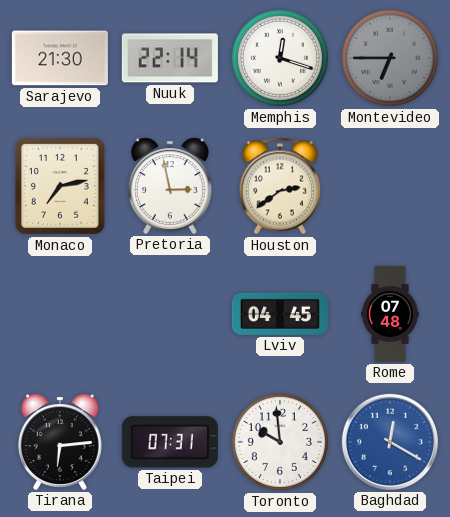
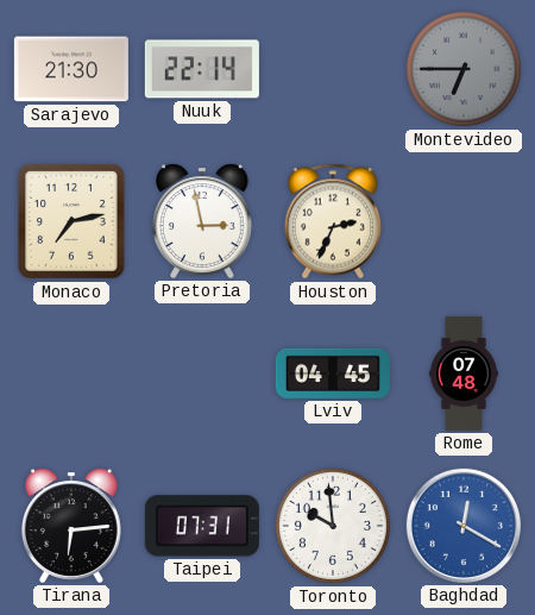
Memphis: 12:18 -> none (280, 58)
Houston: 2:39 -> 2:34 (332, 221)
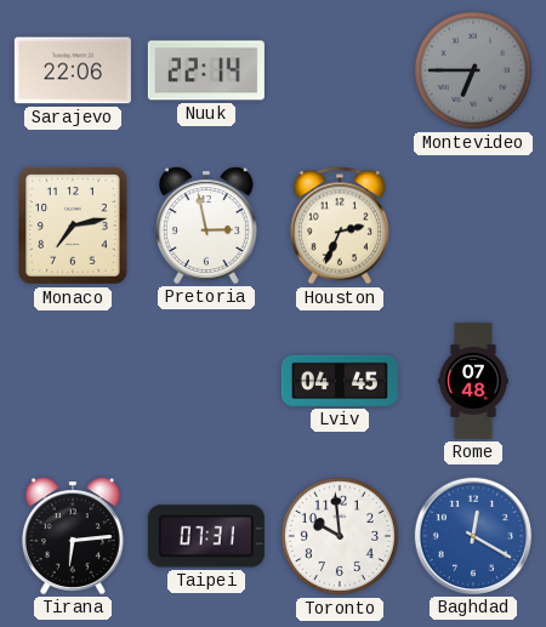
Sarajevo: 21:30 -> 22:06 (73, 70)
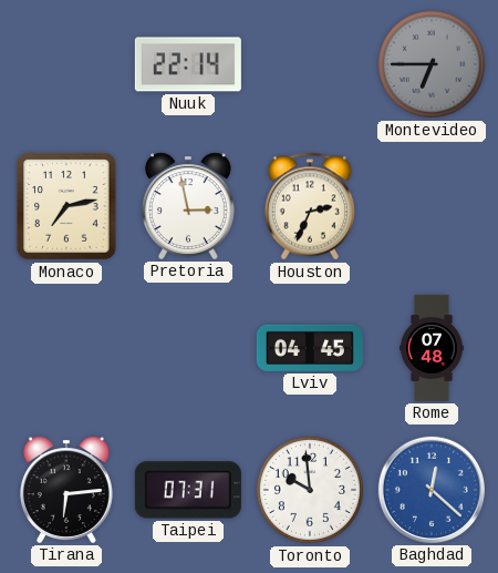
Sarajevo: 22:06 -> none (73, 70)
Baghdad: 12:20 -> 12:22 (432, 490)
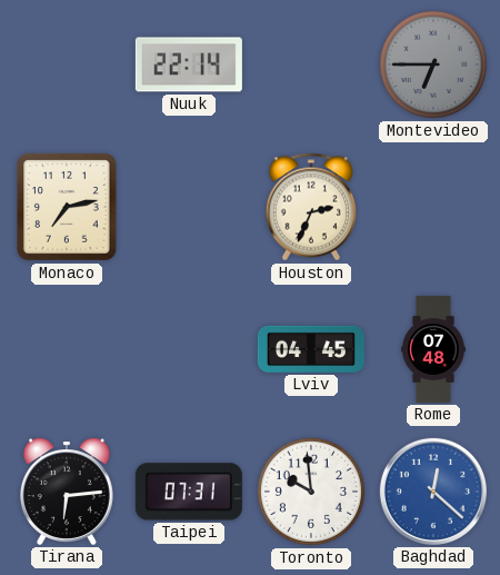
Pretoria: 2:58 -> none (188, 206)
